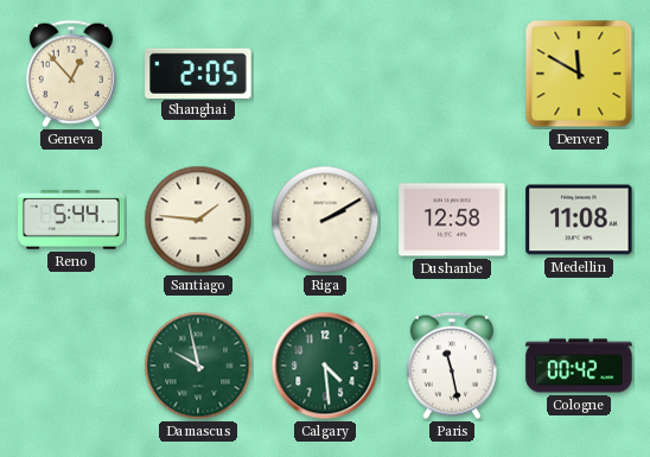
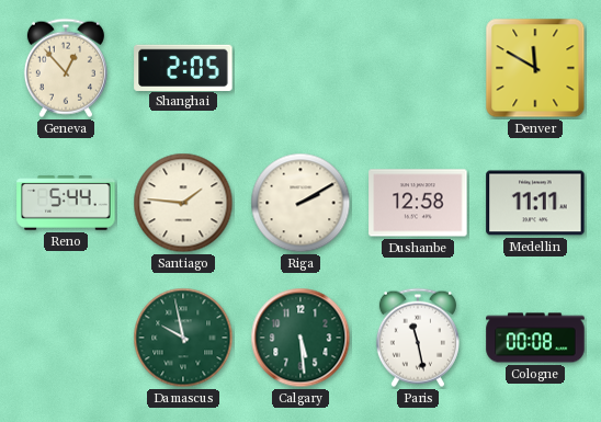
Medellin: 11:08 -> 11:11 (535, 203)
Calgary: 4:29 -> 5:29 (300, 338)
Cologne: 00:42 -> 00:08 (535, 338)
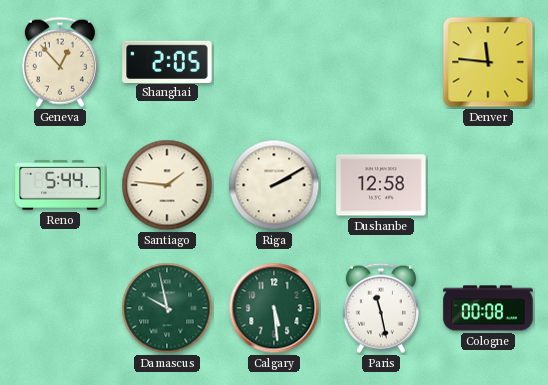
Denver: 11:50 -> 11:46 (488, 62)
Medellin: 11:11 -> none (535, 203)
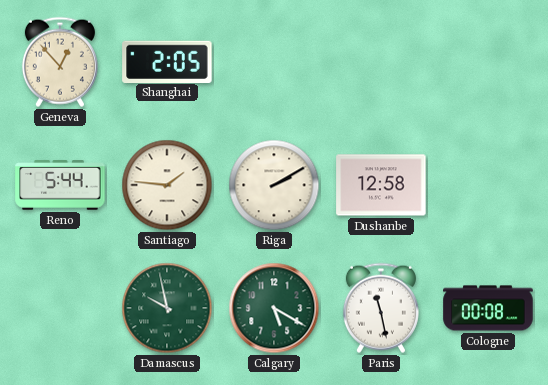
Denver: 11:46 -> none (488, 62)
Calgary: 5:29 -> 5:20 (274, 308)
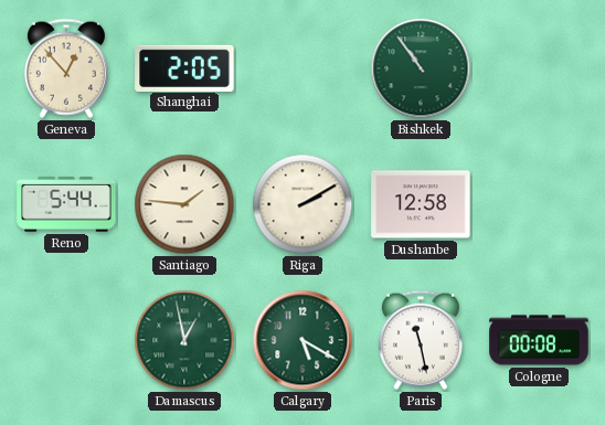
Bishkek: none -> 10:54 (421, 68)
Damascus: 9:58 -> 12:58 (184, 340)
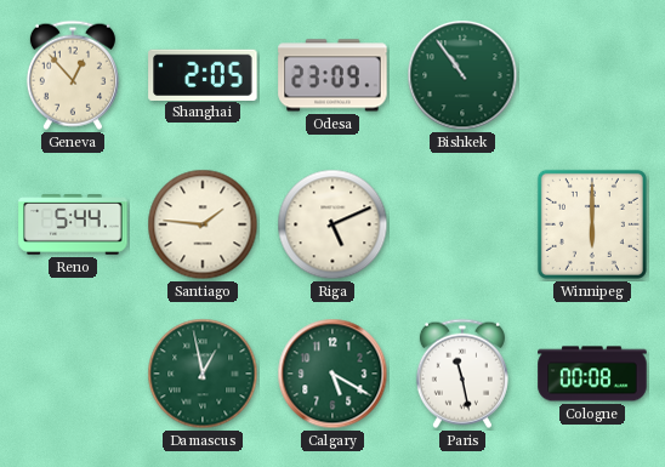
Odesa: none -> 23:09 (332, 75)
Riga: 2:10 -> 5:11 (332, 224)
Dushanbe: 12:58 -> none (421, 204)
Winnipeg: none -> 6:00 (592, 224)
